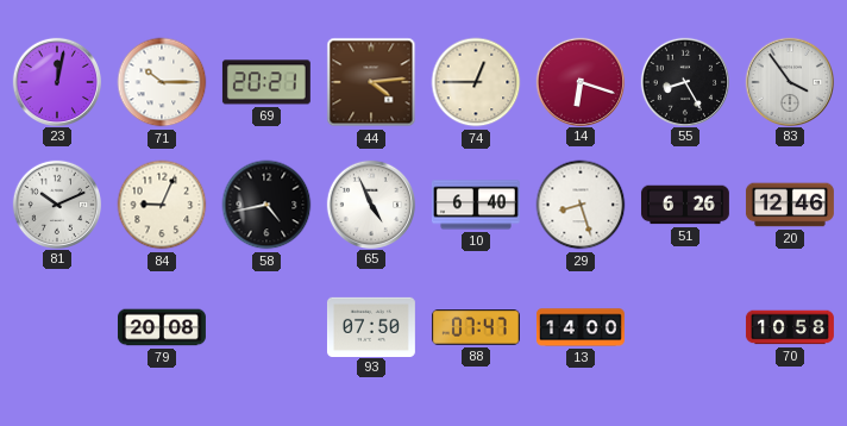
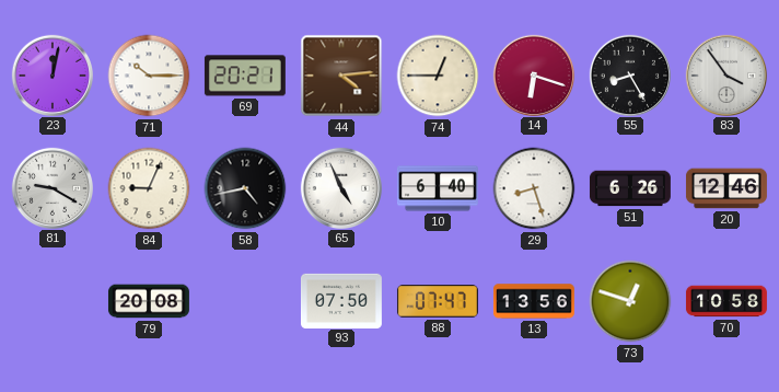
81: 10:11 -> 9:20 (51, 187)
13: 14:00 -> 13:56 (534, 301)
73: none -> 12:48 (630, 301)
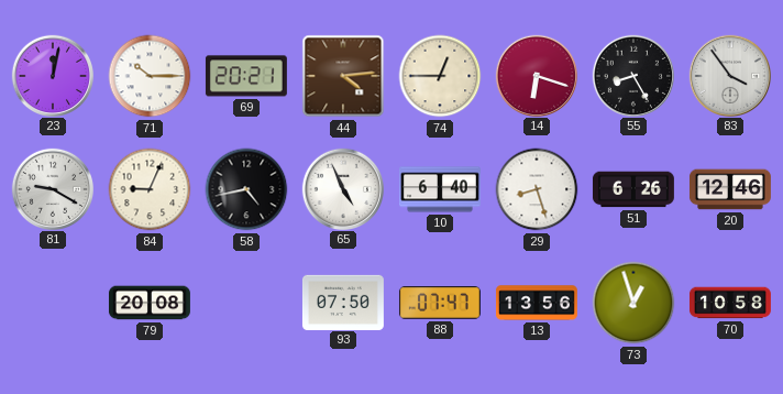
73: 12:48 -> 12:57 (633, 303)
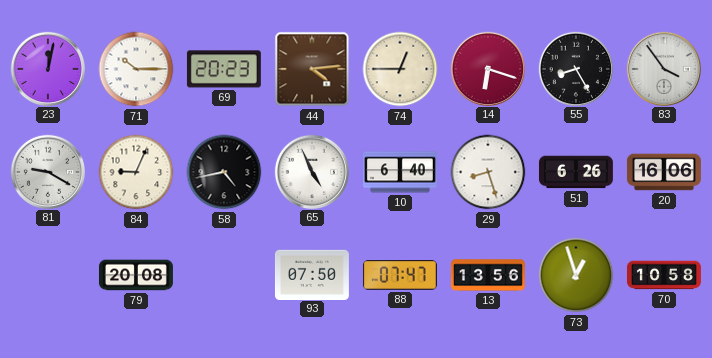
69: 20:21 -> 20:23 (224, 69)
20: 12:46 -> 16:06 (664, 172)
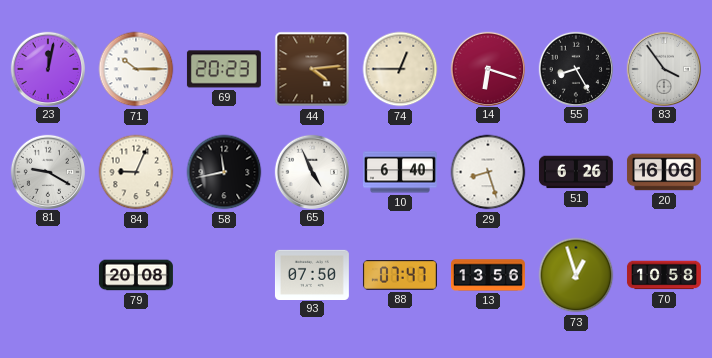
58: 4:43 -> 11:43 (224, 172)
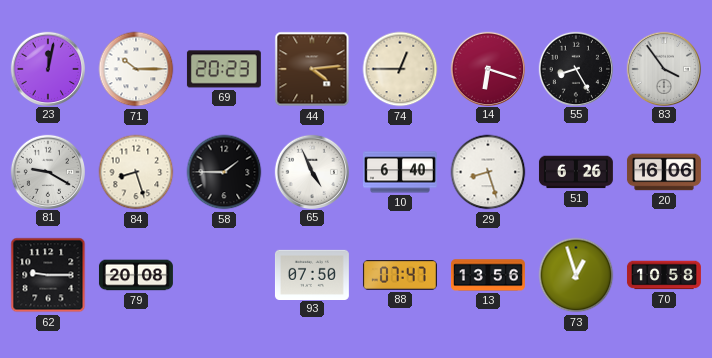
84: 9:04 -> 8:27 (136, 172)
58: 11:43 -> 1:45 (224, 172)
62: none -> 9:15 (48, 275)
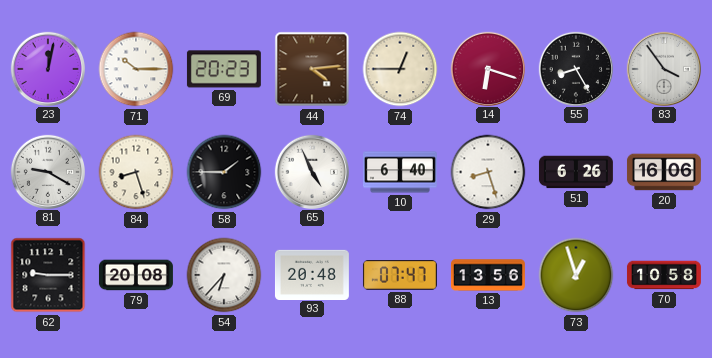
54: none -> 6:37 (224, 275)
93: 07:50 -> 20:48 (312, 274)
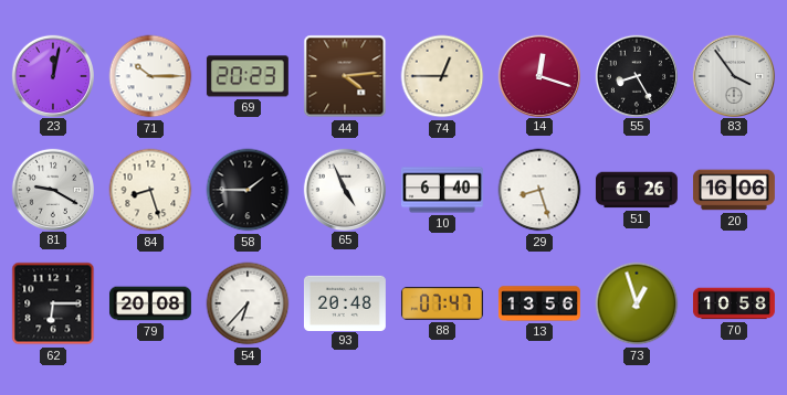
14: 6:18 -> 12:18 (538, 75)
62: 9:15 -> 6:15 (53, 303)
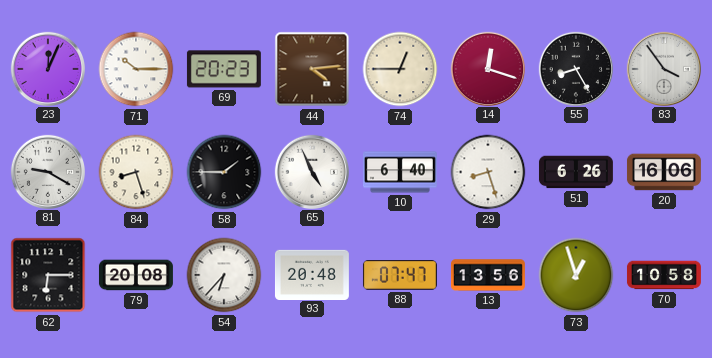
23: 12:02 -> 12:04 (47, 68)
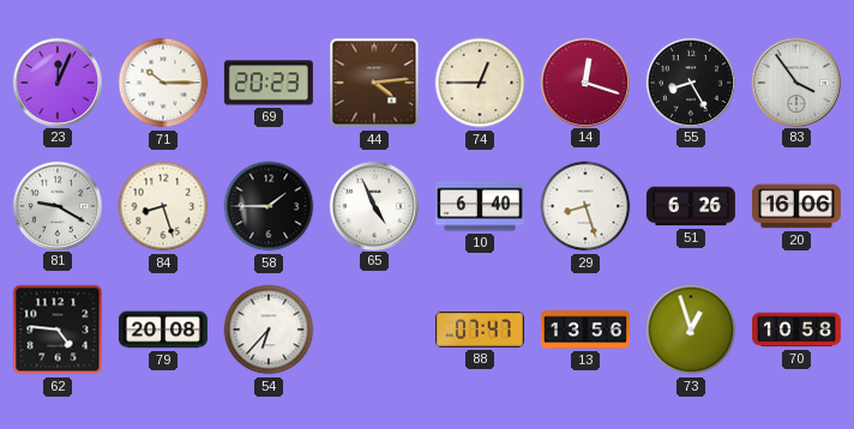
62: 6:15 -> 4:46 (58, 330)
93: 20:48 -> none (312, 274)
